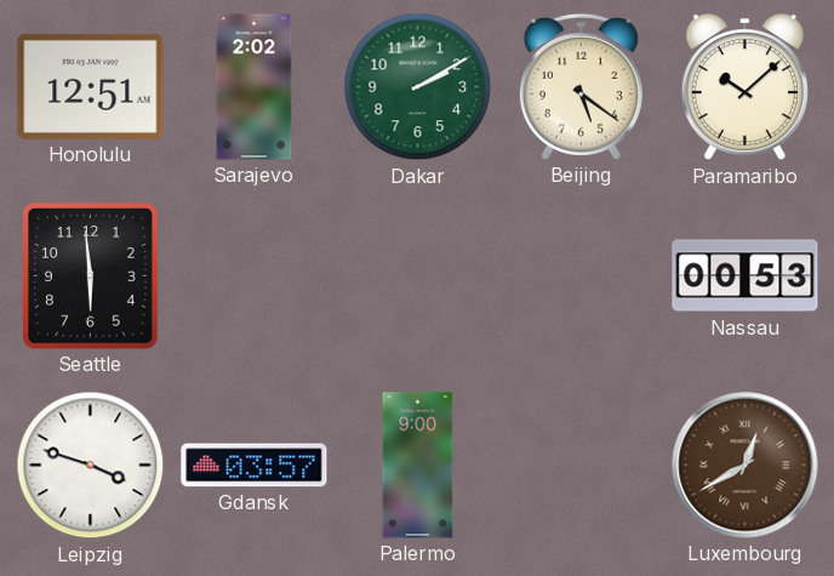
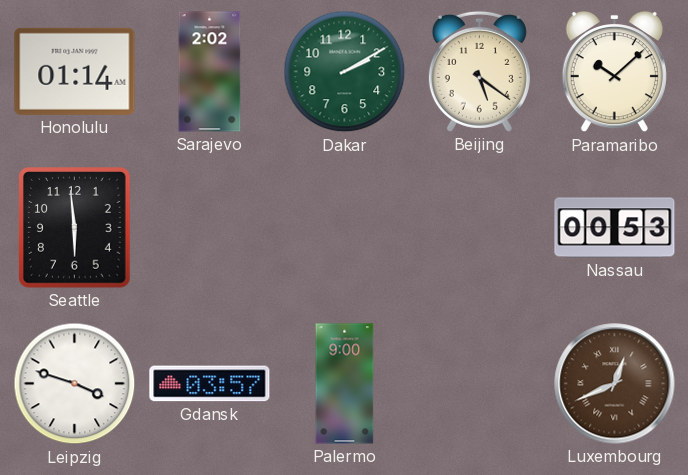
Honolulu: 12:51 -> 01:14 (75, 71)
Luxembourg: 12:40 -> 12:41 (615, 384)
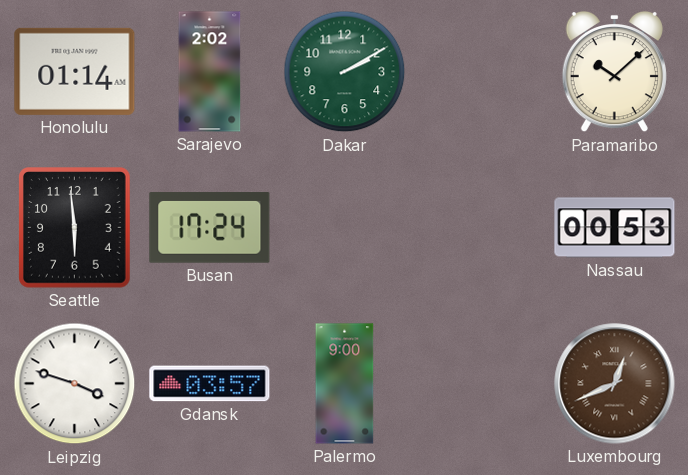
Beijing: 5:21 -> none (479, 71)
Busan: none -> 17:24 (210, 228)
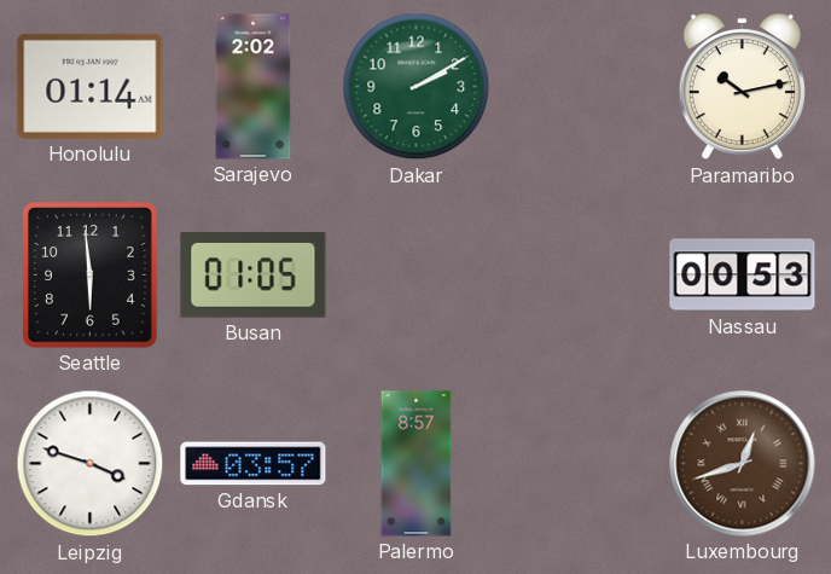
Paramaribo: 10:08 -> 10:13 (742, 87)
Busan: 17:24 -> 01:05 (254, 276)
Palermo: 9:00 -> 8:57 (417, 464)
Luxembourg: 12:41 -> 12:42 (743, 464)
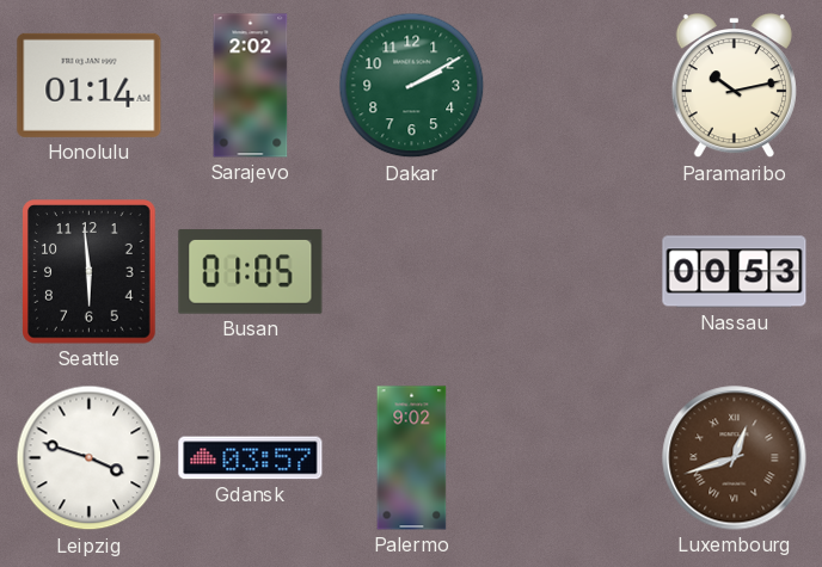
Palermo: 8:57 -> 9:02 (412, 458)
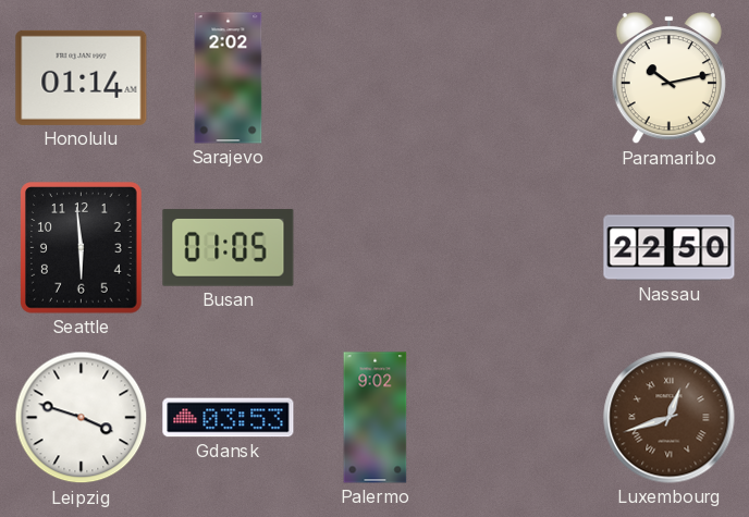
Dakar: 2:10 -> none (412, 86)
Nassau: 00:53 -> 22:50 (670, 248)
Gdansk: 03:57 -> 03:53 (229, 418)
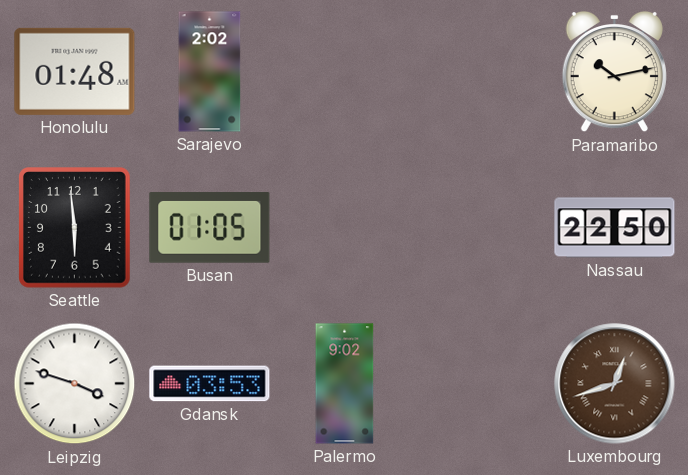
Honolulu: 01:14 -> 01:48 (75, 71)
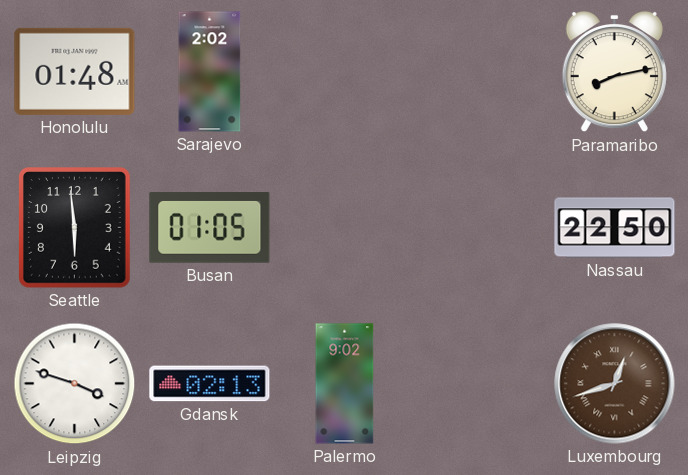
Paramaribo: 10:13 -> 8:13 (614, 72)
Gdansk: 03:53 -> 02:13 (210, 384)
